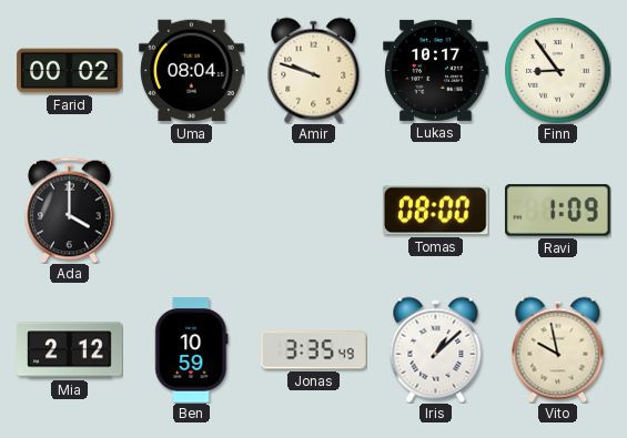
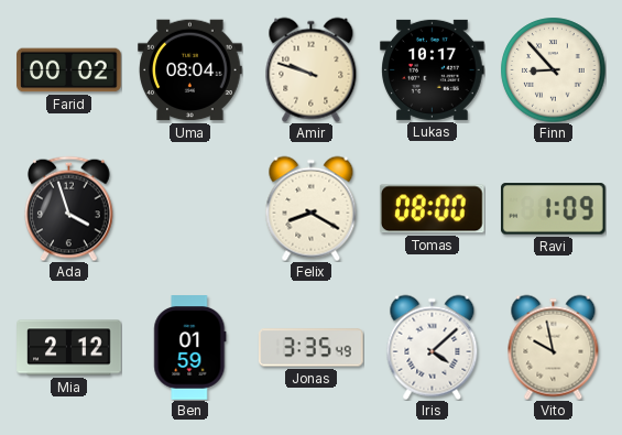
Finn: 8:54 -> 8:53 (553, 69)
Ada: 4:00 -> 3:57 (69, 208)
Felix: none -> 8:20 (312, 208)
Ben: 10:59 -> 01:59 (190, 348)
Iris: 1:08 -> 4:08 (433, 347)
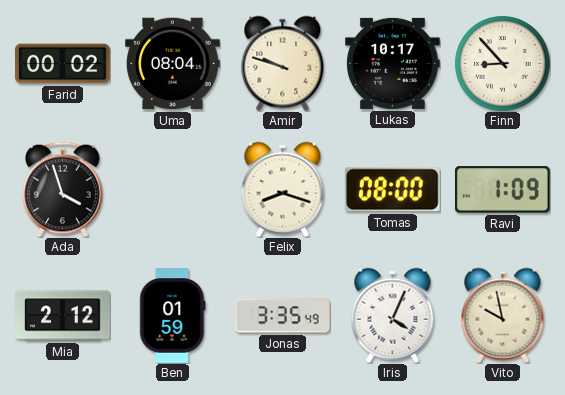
Felix: 8:20 -> 8:18 (283, 189)
Iris: 4:08 -> 4:04 (393, 315)
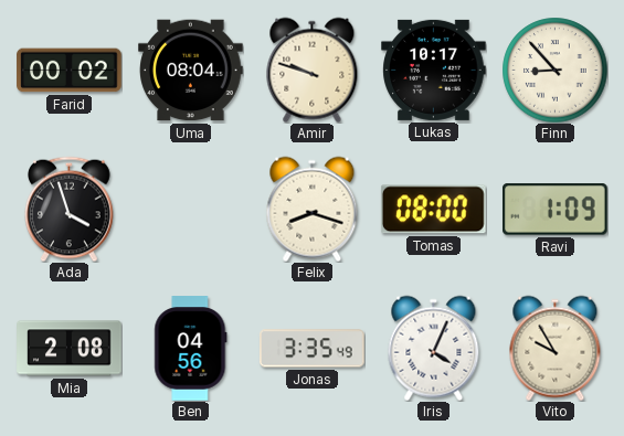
Mia: 2:12 -> 2:08 (70, 349)
Ben: 01:59 -> 04:56 (191, 349)
Vito: 9:58 -> 9:55 (556, 348)
